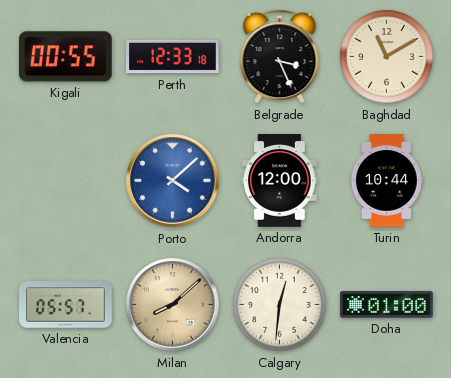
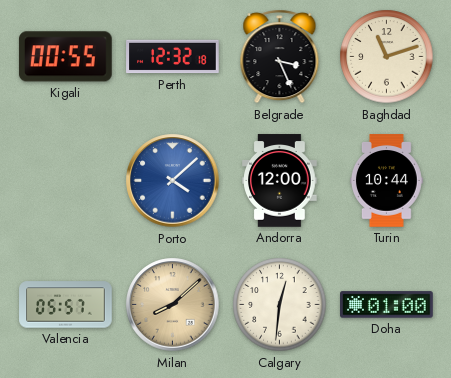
Perth: 12:33 -> 12:32 (173, 57)
Baghdad: 11:10 -> 11:12 (387, 57)
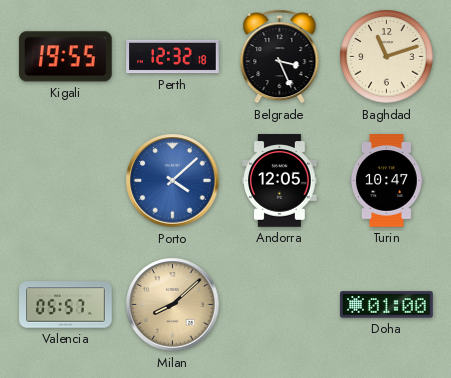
Kigali: 00:55 -> 19:55 (65, 57)
Andorra: 12:00 -> 12:05 (280, 181)
Turin: 10:44 -> 10:47 (387, 181)
Calgary: 12:31 -> none (280, 305)
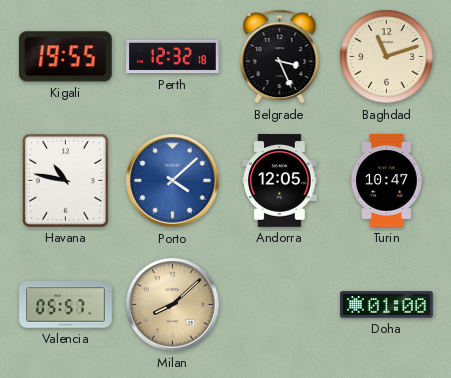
Havana: none -> 10:47 (66, 181)
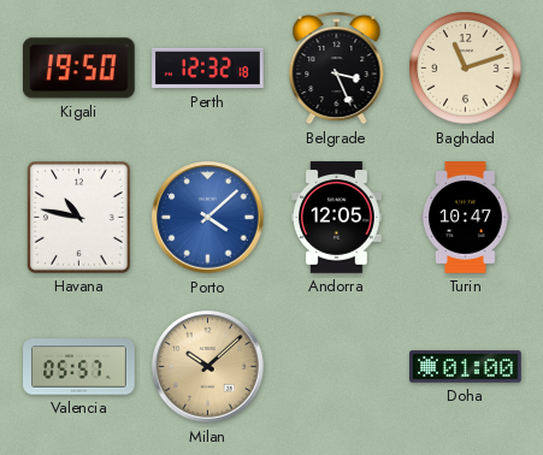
Kigali: 19:55 -> 19:50 (78, 69)
Milan: 8:08 -> 10:08 (208, 367)
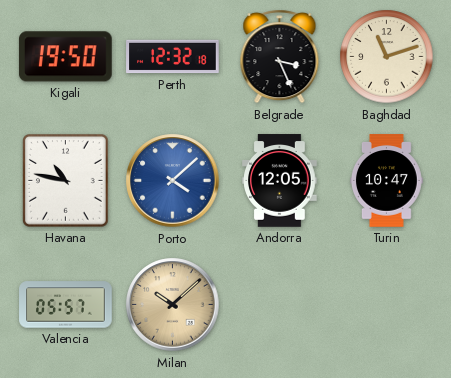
Doha: 01:00 -> none (466, 367)
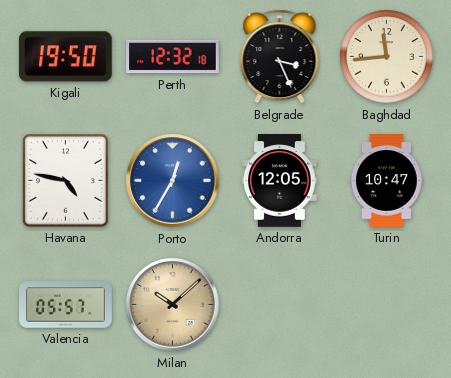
Baghdad: 11:12 -> 11:44 (387, 57)
Havana: 10:47 -> 4:47 (66, 181)
Porto: 4:08 -> 12:35 (173, 181)
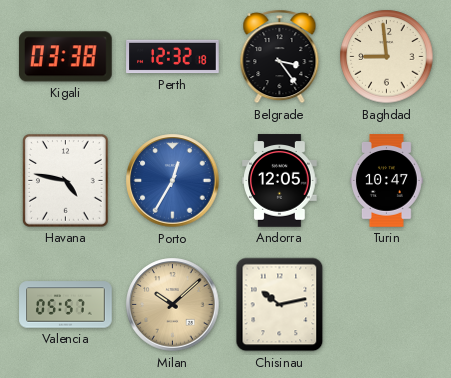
Kigali: 19:50 -> 03:38 (65, 57)
Belgrade: 3:26 -> 3:24 (280, 57)
Baghdad: 11:44 -> 8:59 (387, 57)
Chisinau: none -> 10:13 (280, 305)
